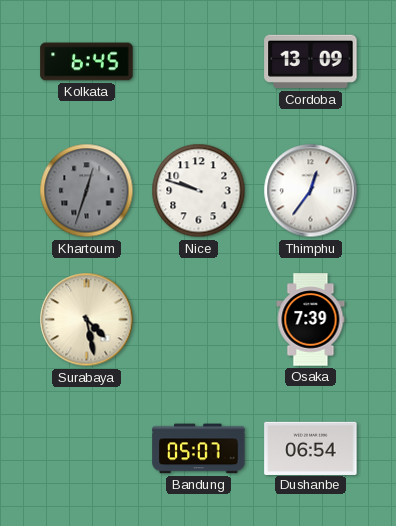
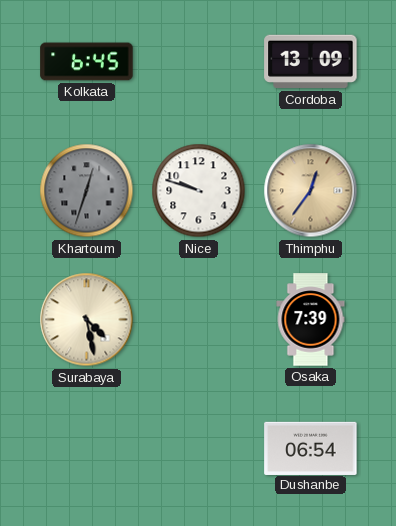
Thimphu dial: white -> champagne (311, 191)
Bandung: 05:07 -> none (199, 449)
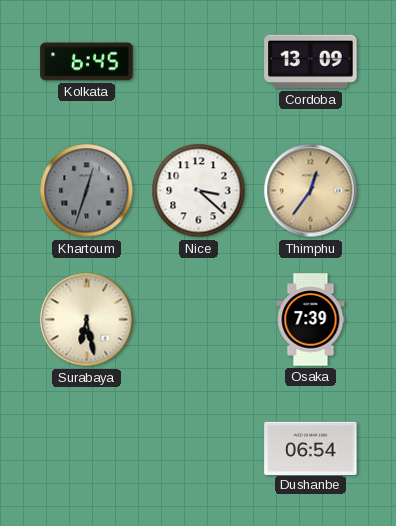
Nice: 9:48 -> 3:22 (199, 191)
Surabaya: 4:28 -> 6:28 (87, 320)
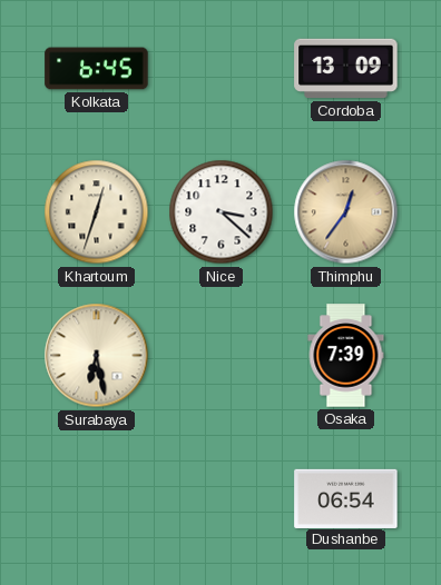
Khartoum dial: grey -> cream (97, 212)
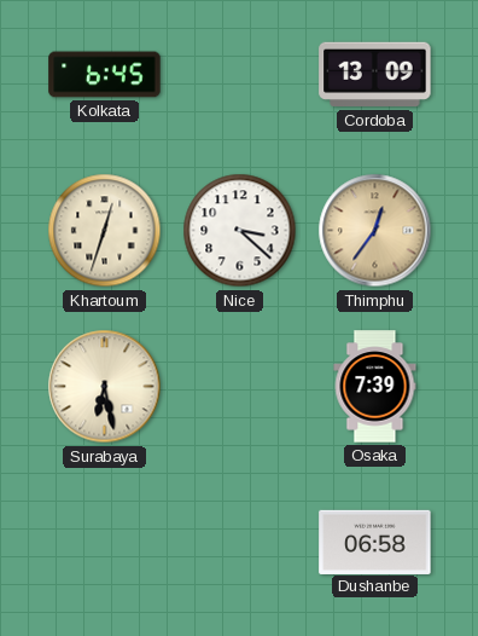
Dushanbe: 06:54 -> 06:58 (375, 542)
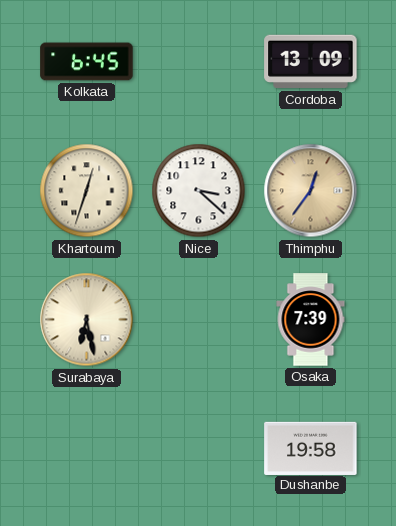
Dushanbe: 06:58 -> 19:58 (311, 448)
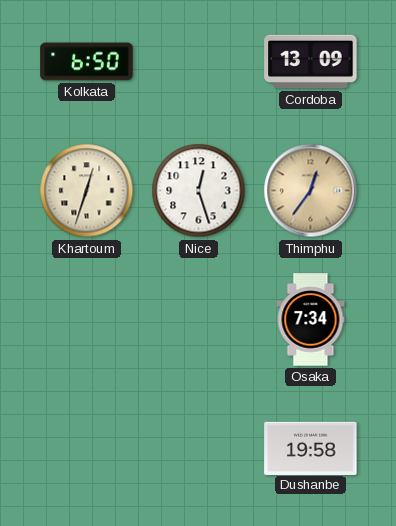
Kolkata: 6:45 -> 6:50 (87, 62)
Nice: 3:22 -> 12:27 (199, 191)
Surabaya: 6:28 -> none (87, 320)
Osaka: 7:39 -> 7:34 (311, 320)
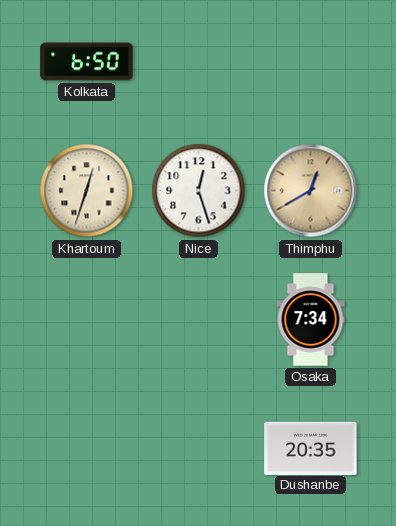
Cordoba: 13:09 -> none (311, 62)
Thimphu: 12:36 -> 12:40 (311, 191)
Dushanbe: 19:58 -> 20:35 (311, 448)
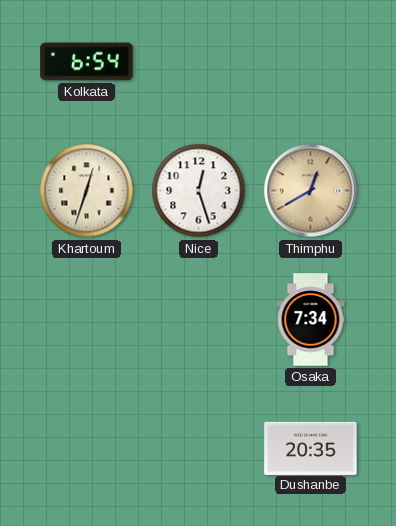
Kolkata: 6:50 -> 6:54 (87, 62)
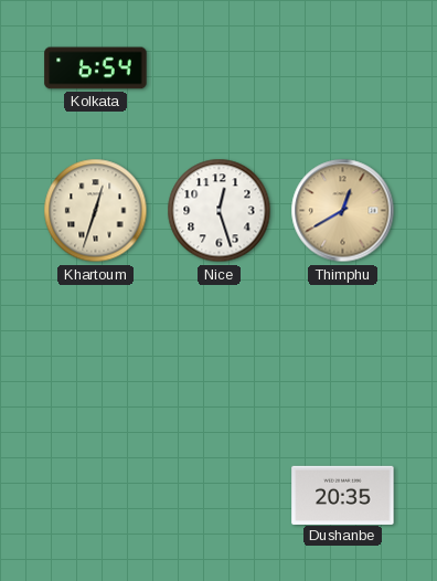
Osaka: 7:34 -> none (311, 320)
